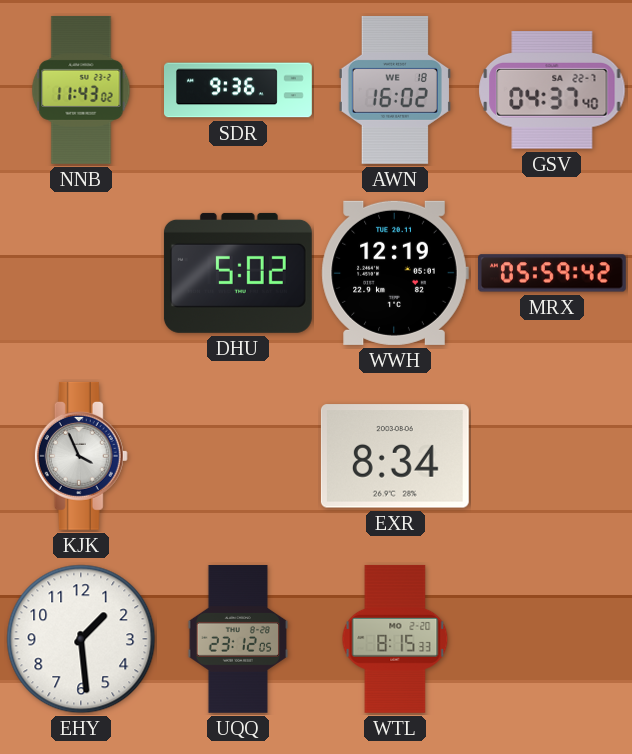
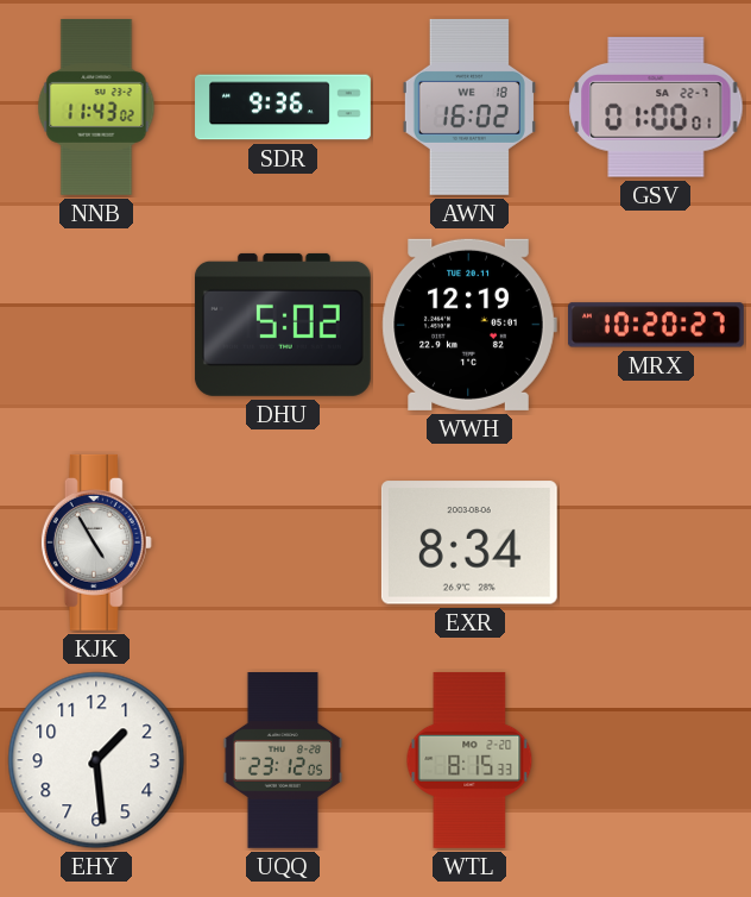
GSV: 04:37 -> 01:00 (656, 107)
MRX: 05:59 -> 10:20 (656, 325)
KJK: 3:56 -> 4:55 (96, 542)
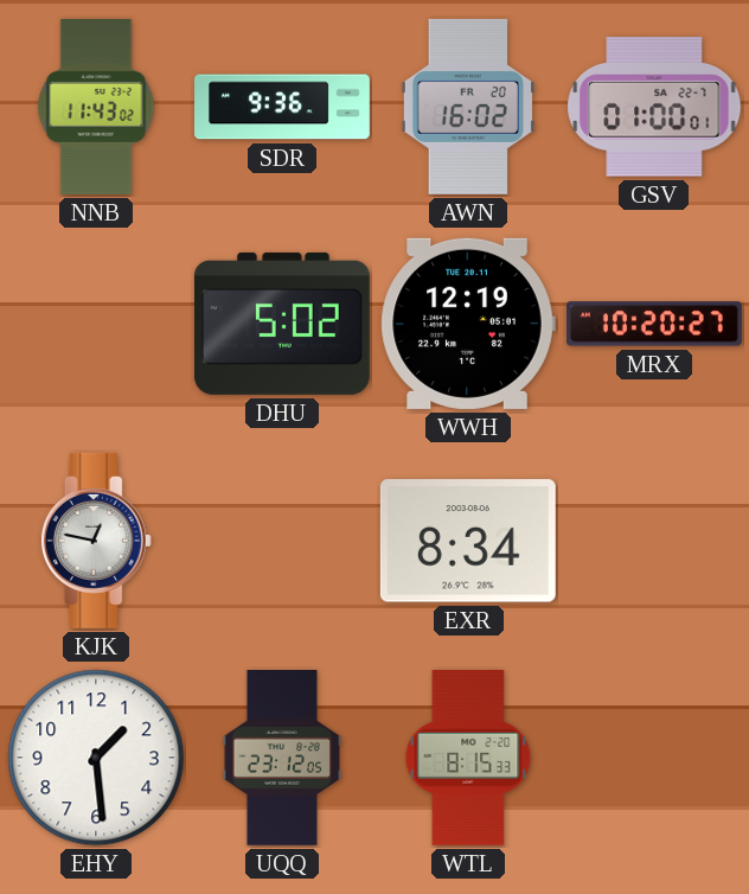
AWN date: WE 18 -> FR 20 (468, 107)
KJK: 4:55 -> 12:47 (96, 541)
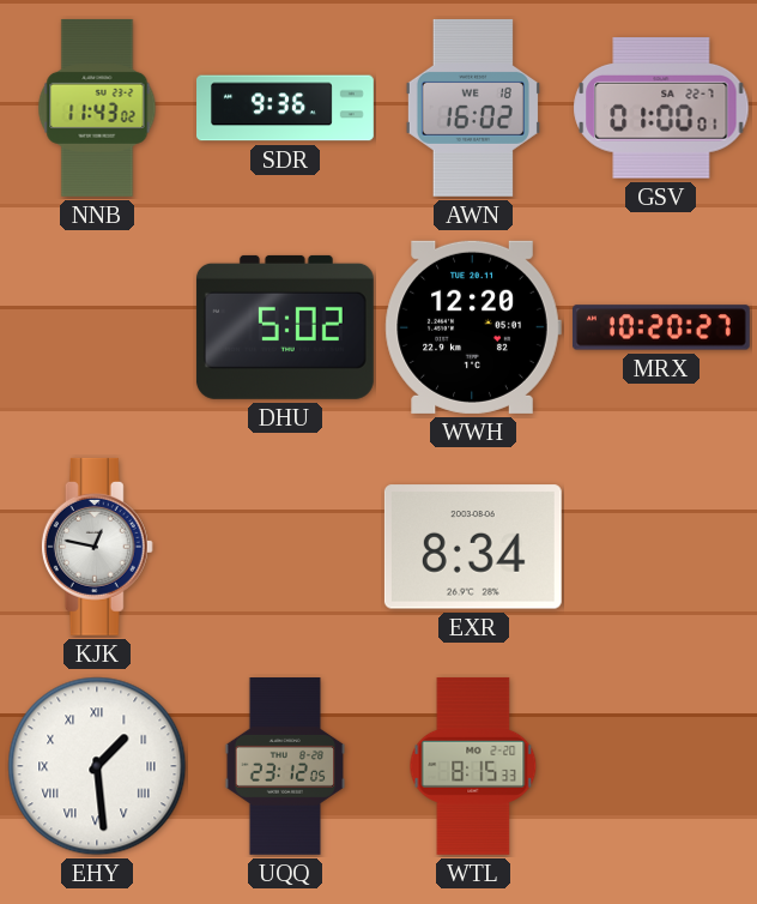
AWN date: FR 20 -> WE 18 (473, 108)
WWH: 12:19 -> 12:20 (473, 327)
EHY numerals: Arabic -> Roman (97, 766)
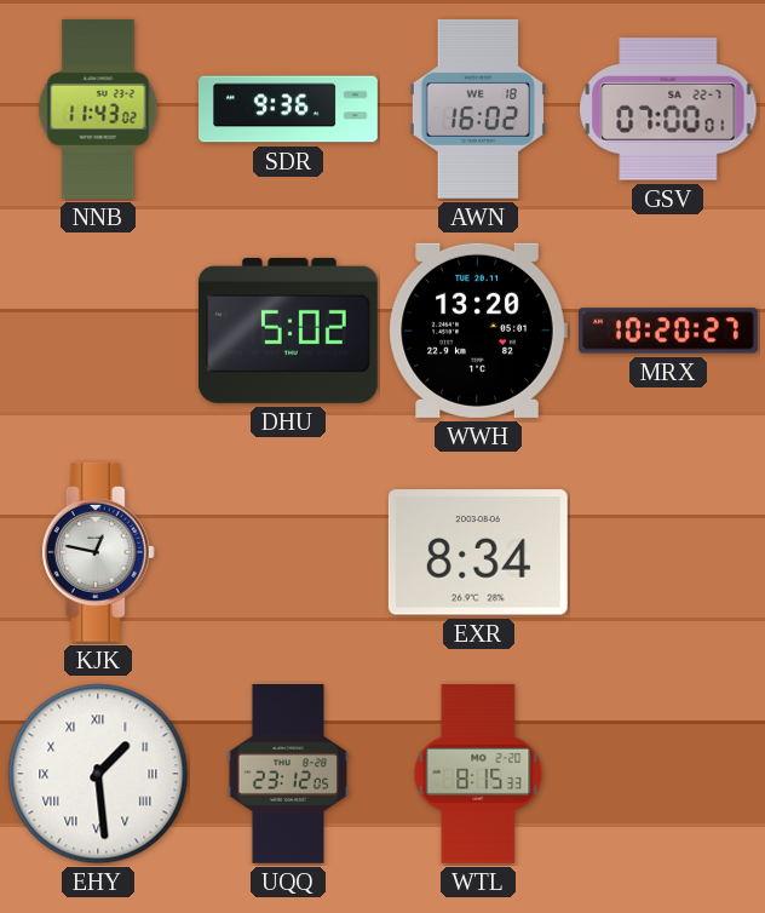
GSV: 01:00 -> 07:00 (668, 109)
WWH: 12:20 -> 13:20 (478, 331)
